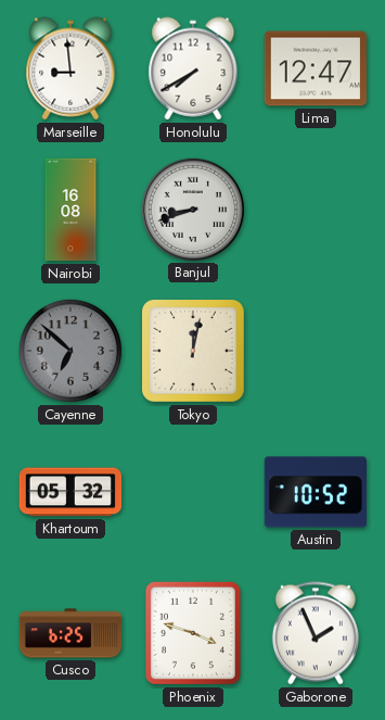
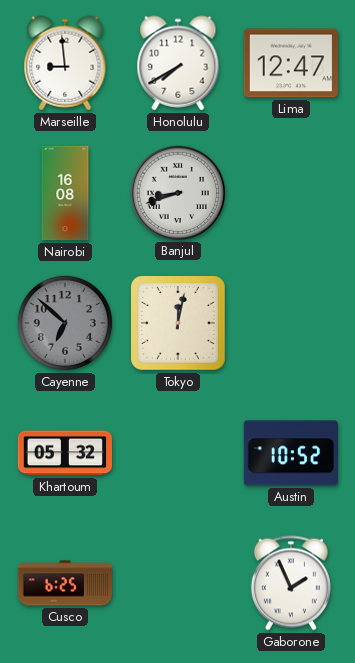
Phoenix: 3:48 -> none (193, 633)
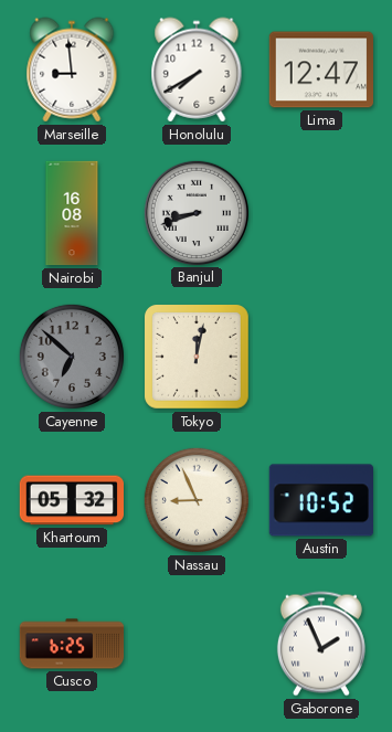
Nassau: none -> 8:56 (197, 500)
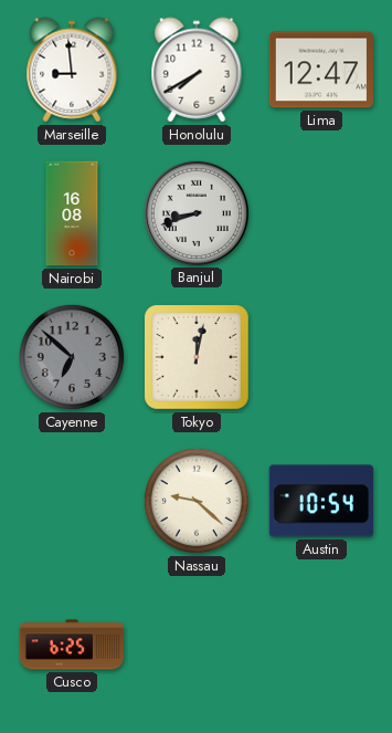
Khartoum: 05:32 -> none (71, 500)
Nassau: 8:56 -> 9:22 (197, 501)
Austin: 10:52 -> 10:54 (320, 501)
Gaborone: 1:56 -> none (321, 644)
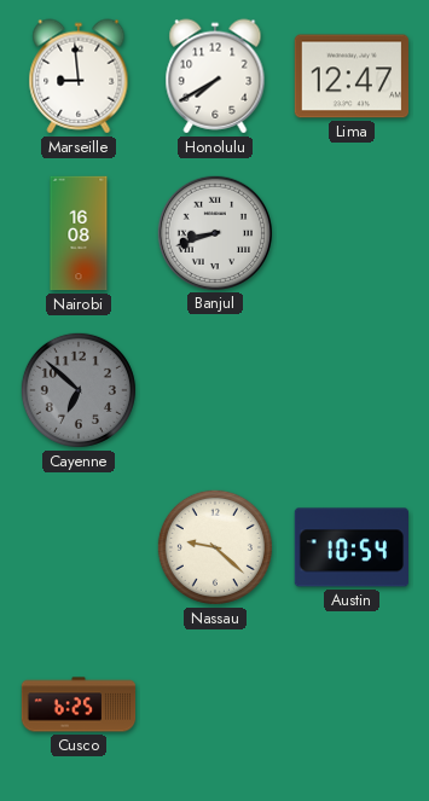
Tokyo: 12:02 -> none (198, 358)
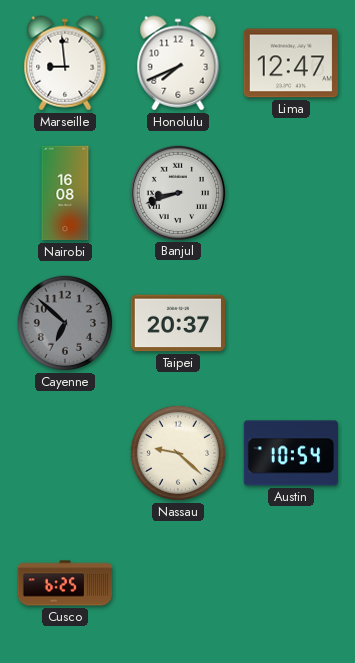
Honolulu: 7:40 -> 7:41 (178, 63)
Taipei: none -> 20:37 (177, 323)
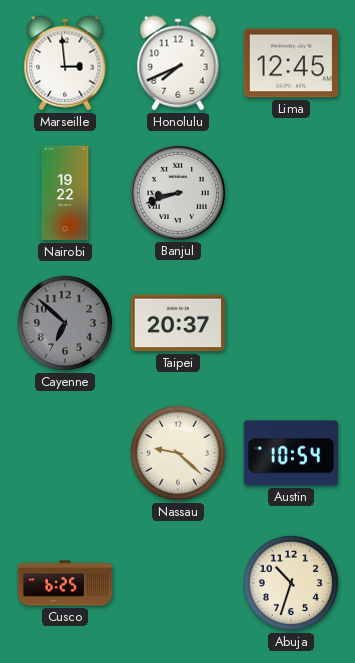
Marseille: 8:59 -> 2:59 (65, 63)
Lima: 12:47 -> 12:45 (290, 63)
Nairobi: 16:08 -> 19:22 (65, 193)
Abuja: none -> 10:33 (291, 583)
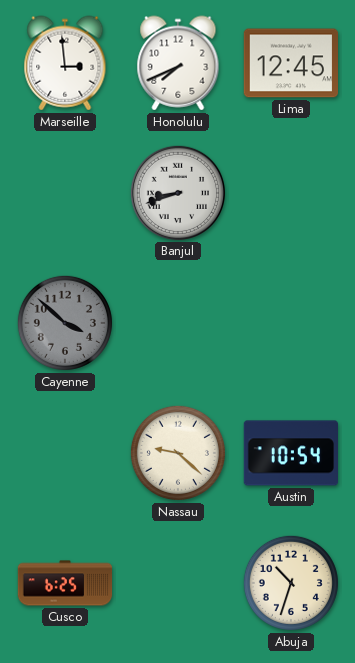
Nairobi: 19:22 -> none (65, 193)
Cayenne: 6:52 -> 3:52 (65, 323)
Taipei: 20:37 -> none (177, 323)
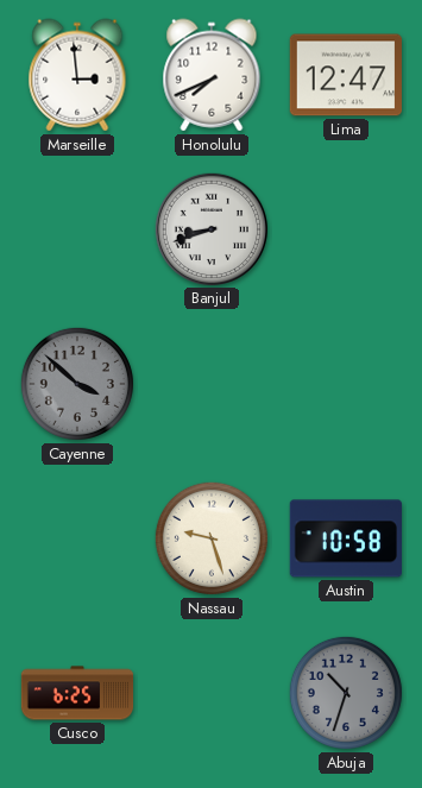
Lima: 12:45 -> 12:47 (345, 75)
Nassau: 9:22 -> 9:27 (212, 538)
Austin: 10:54 -> 10:58 (345, 538)
Abuja dial: cream -> grey (346, 693)
